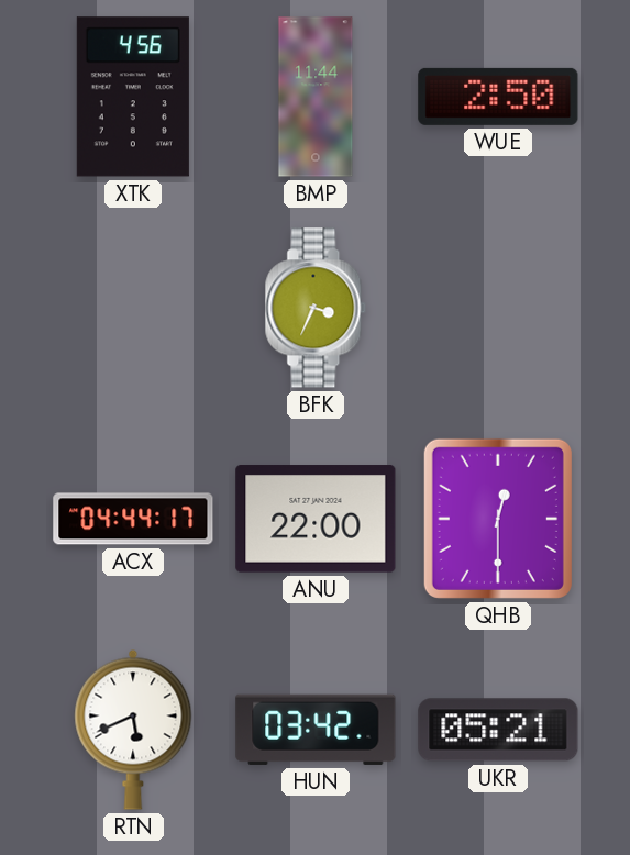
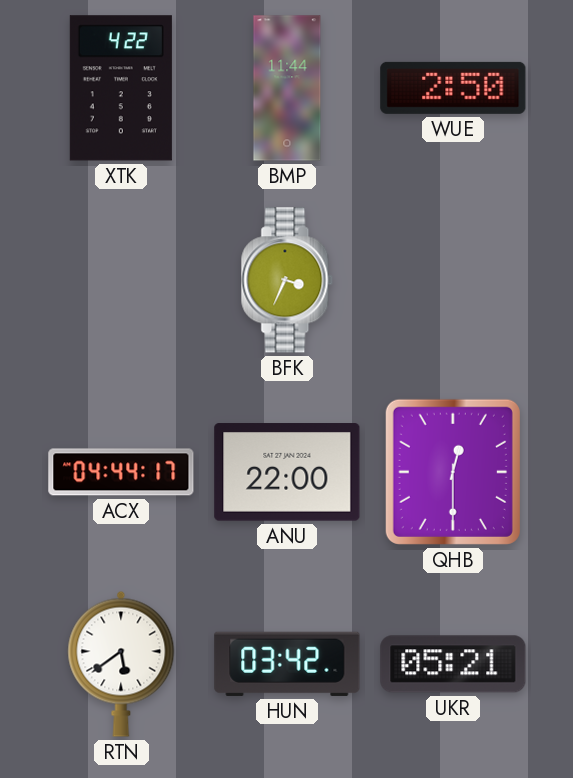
XTK: 4:56 -> 4:22 (121, 88)
RTN: 5:41 -> 5:39 (121, 664)
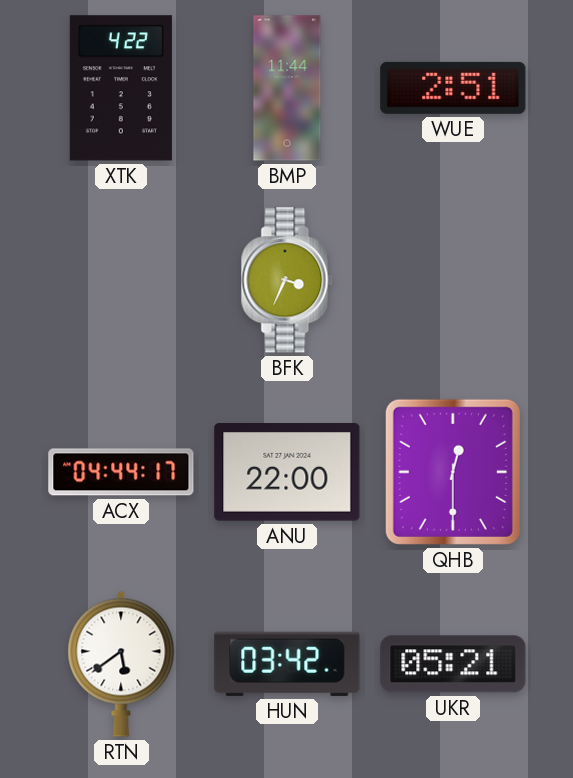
WUE: 2:50 -> 2:51 (453, 88)
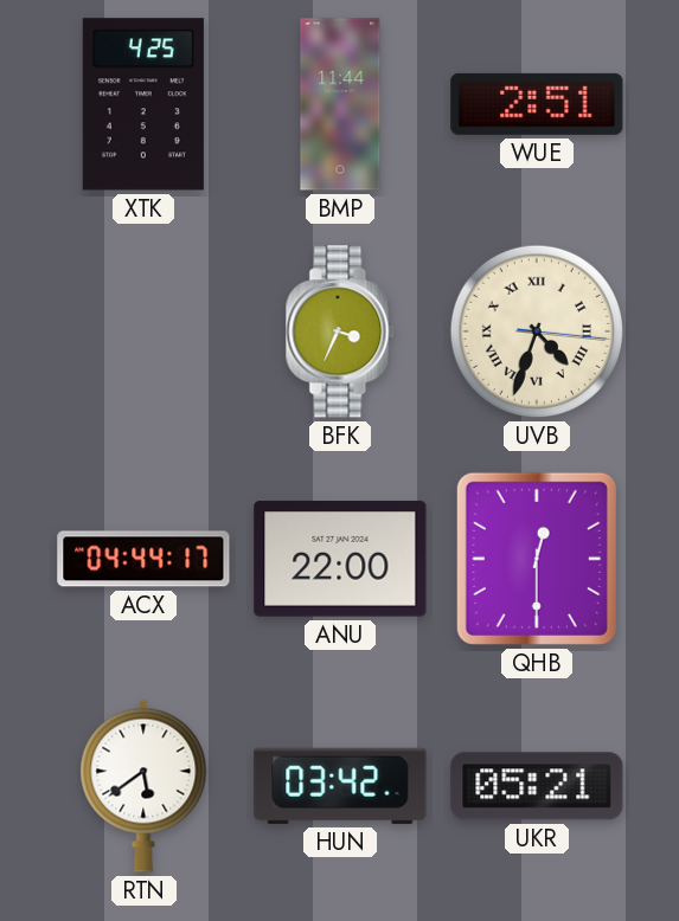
XTK: 4:22 -> 4:25 (143, 104)
UVB: none -> 4:33 (537, 331)
